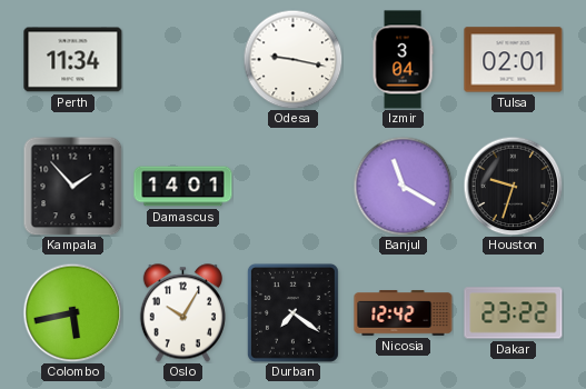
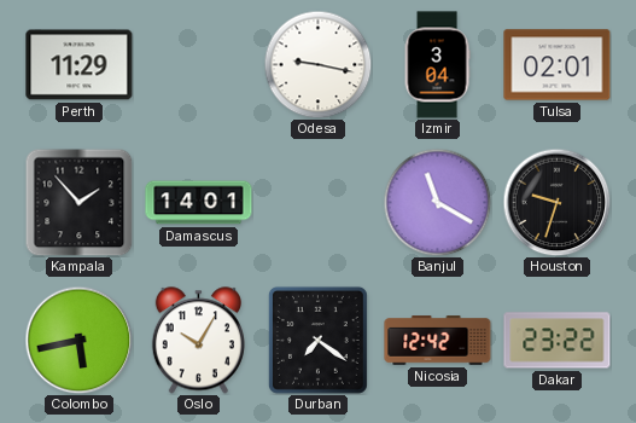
Perth: 11:34 -> 11:29 (80, 65)
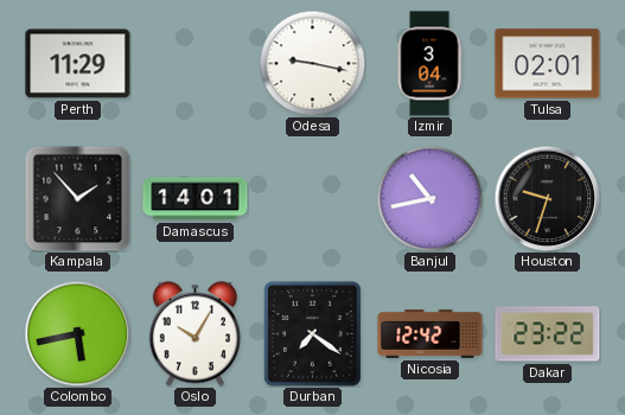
Banjul: 11:20 -> 10:43 (429, 198)
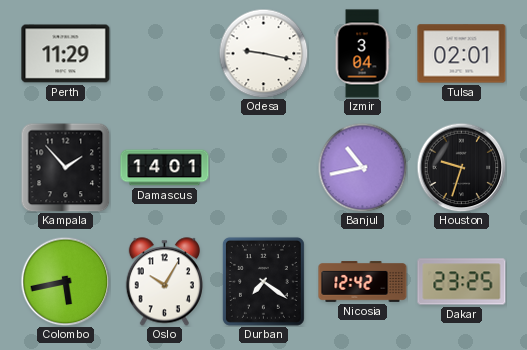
Dakar: 23:22 -> 23:25 (462, 282)
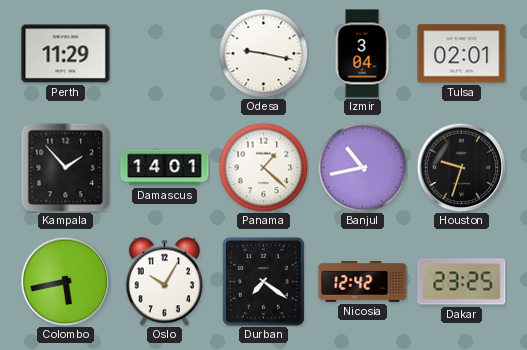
Panama: none -> 1:22 (263, 167)
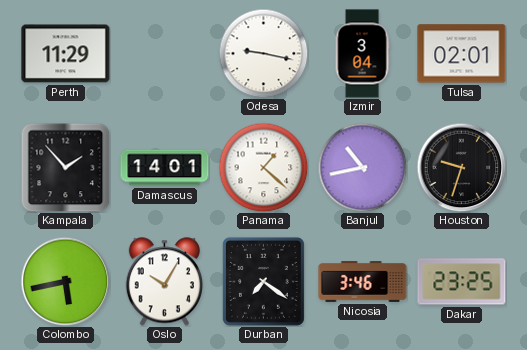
Nicosia: 12:42 -> 3:46 (363, 282)
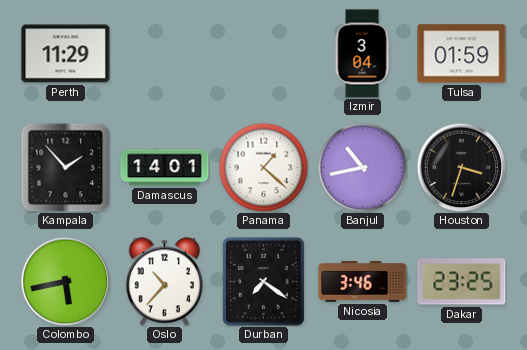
Odesa: 9:17 -> none (263, 53)
Tulsa: 02:01 -> 01:59 (462, 54)
Houston: 9:33 -> 3:33 (461, 167)
Oslo: 10:05 -> 10:37 (164, 282)
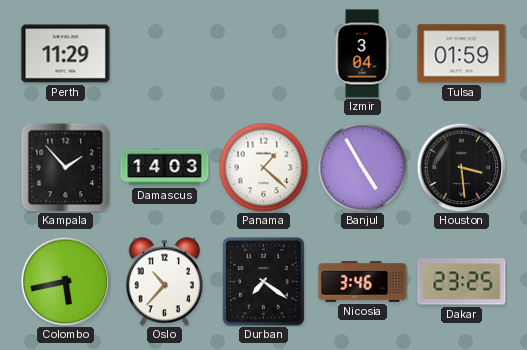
Damascus: 14:01 -> 14:03 (165, 168)
Banjul: 10:43 -> 4:55 (362, 167)
Houston: 3:33 -> 3:29 (461, 167)
